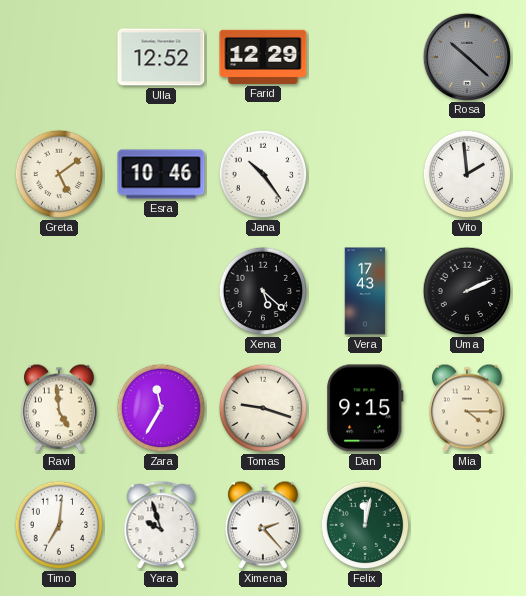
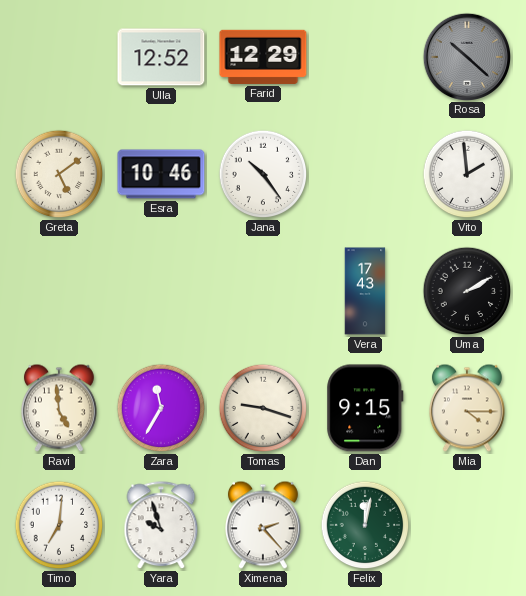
Xena: 5:22 -> none (263, 291)
Uma: 2:11 -> 2:10 (467, 291)
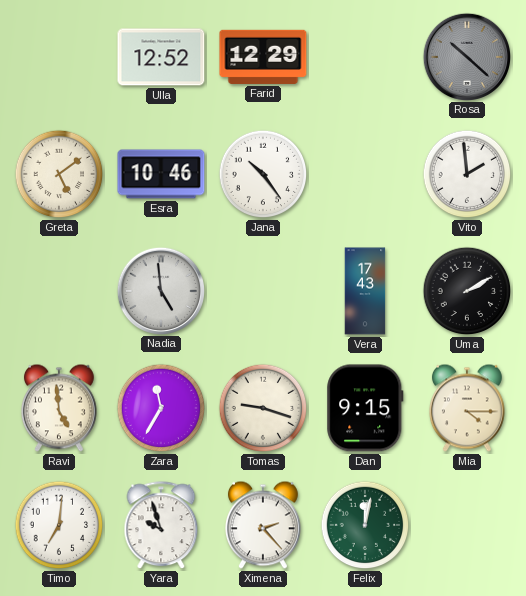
Nadia: none -> 4:59 (160, 290)
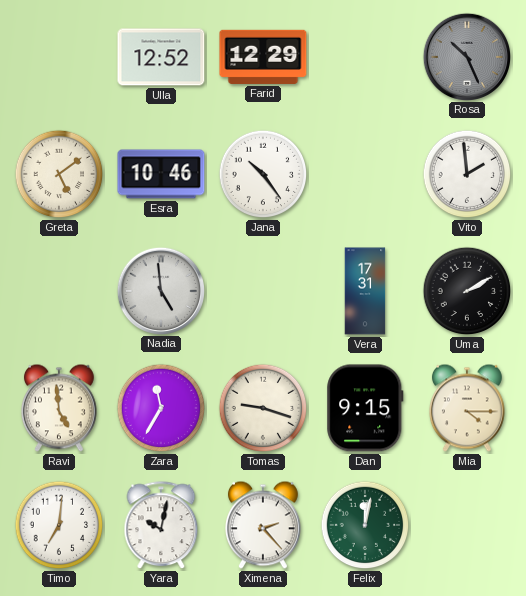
Rosa: 10:22 -> 10:26 (466, 56)
Vera: 17:43 -> 17:31 (365, 291)
Yara: 9:57 -> 10:02 (161, 526)
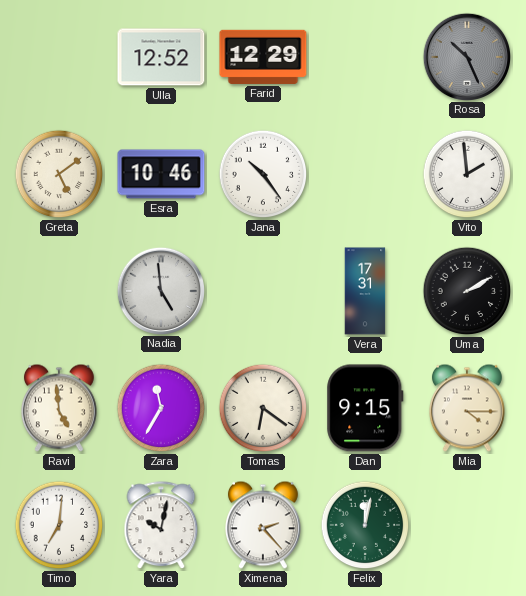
Tomas: 9:18 -> 6:21 (263, 408)
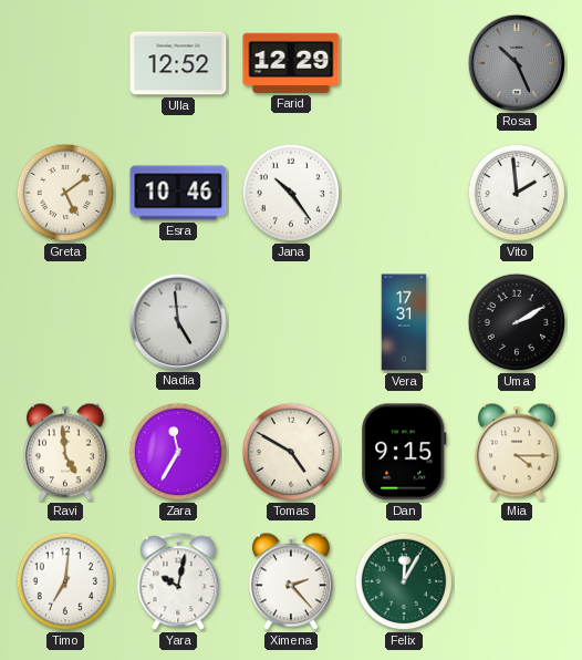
Tomas: 6:21 -> 4:50 (291, 452)
Felix: 12:02 -> 12:05 (404, 581)
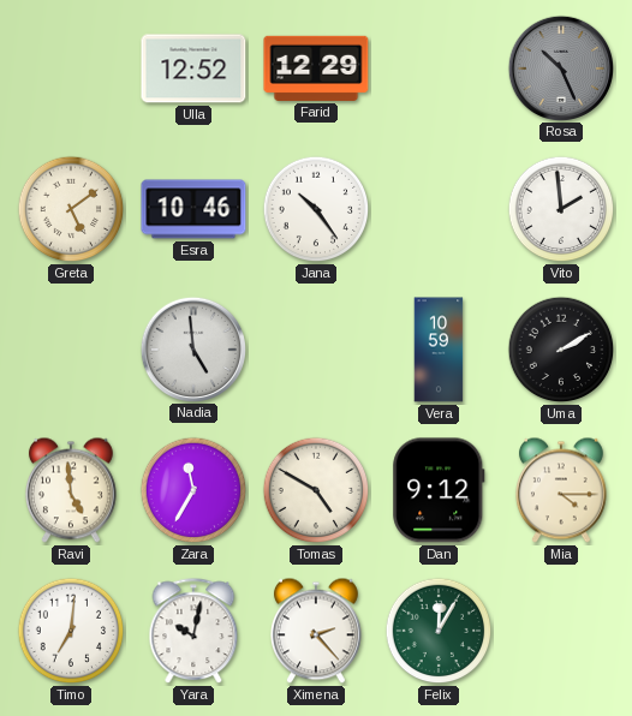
Vera: 17:31 -> 10:59 (439, 350)
Dan: 9:15 -> 9:12 (439, 490)
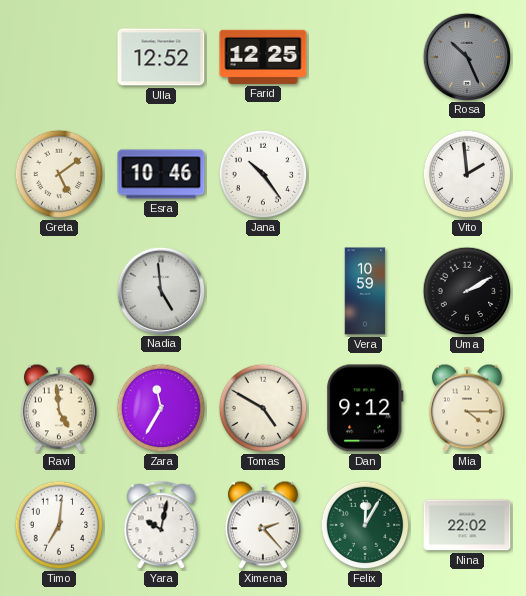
Farid: 12:29 -> 12:25 (263, 57)
Nina: none -> 22:02 (467, 525)
